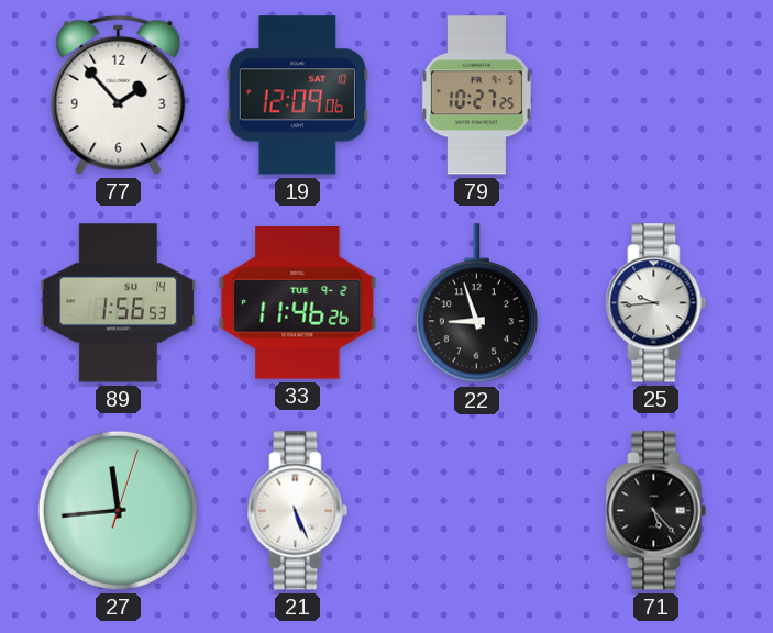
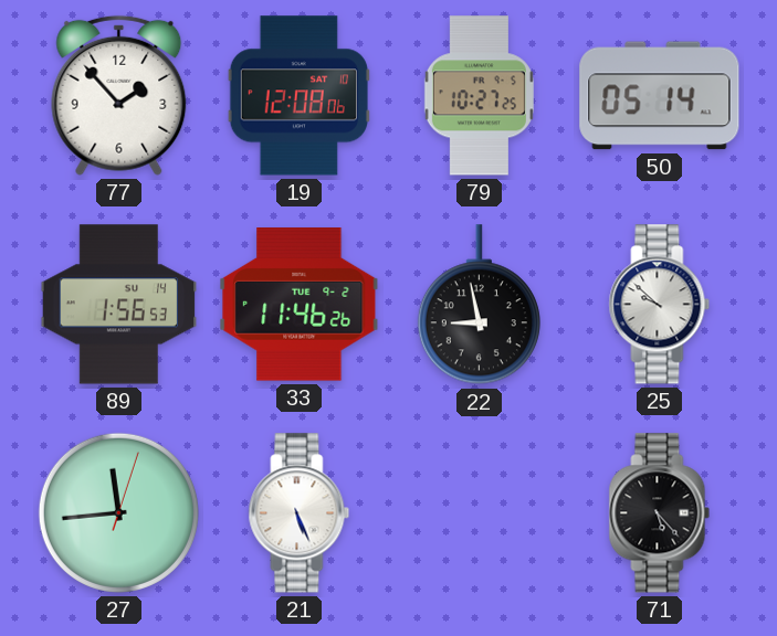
19: 12:09 -> 12:08 (298, 96)
50: none -> 05:14 (660, 96)
22: 8:57 -> 8:58 (479, 305)
25: 9:44 -> 9:52 (660, 305)
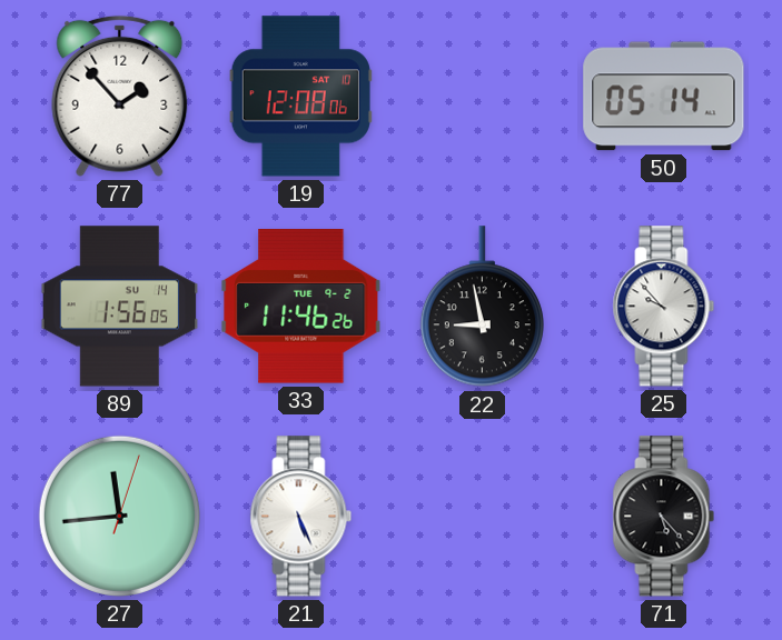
79: 10:27 -> none (479, 96)
89: 1:56:53 -> 1:56:05 (120, 307)
25: 9:52 -> 9:53 (664, 307)
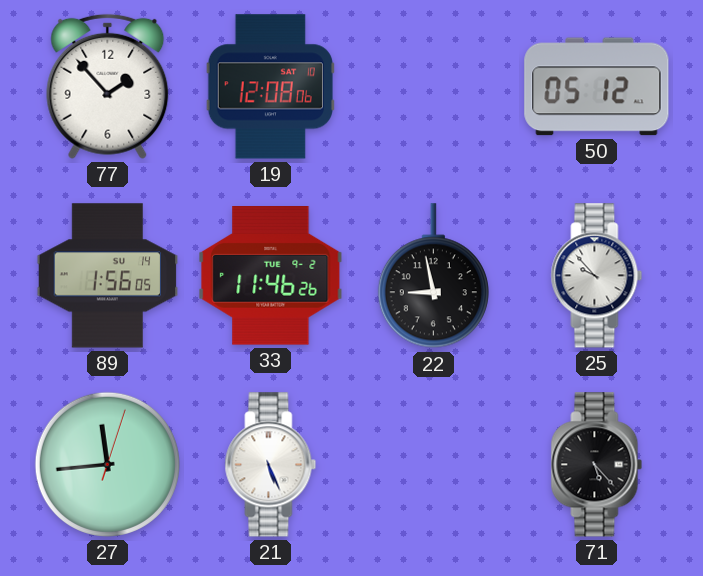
50: 05:14 -> 05:12 (597, 87)
